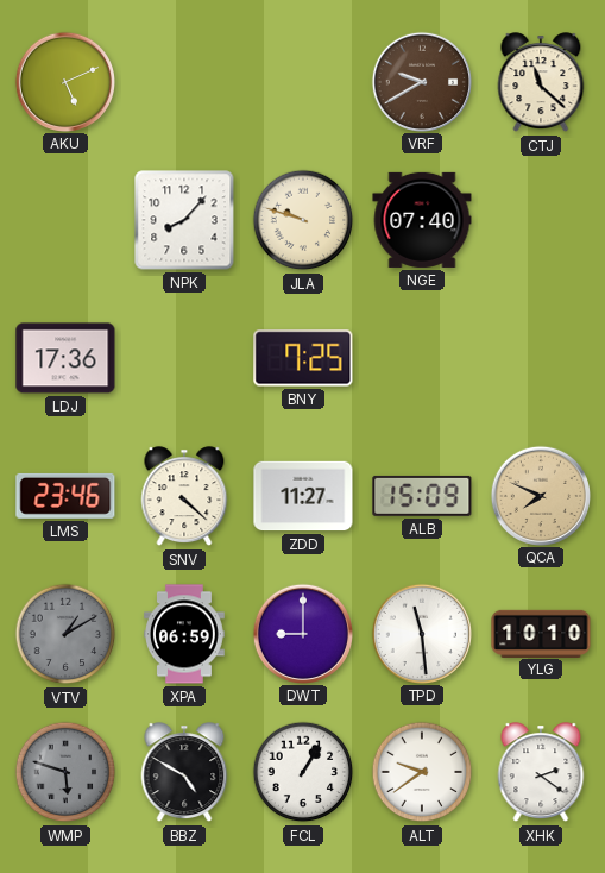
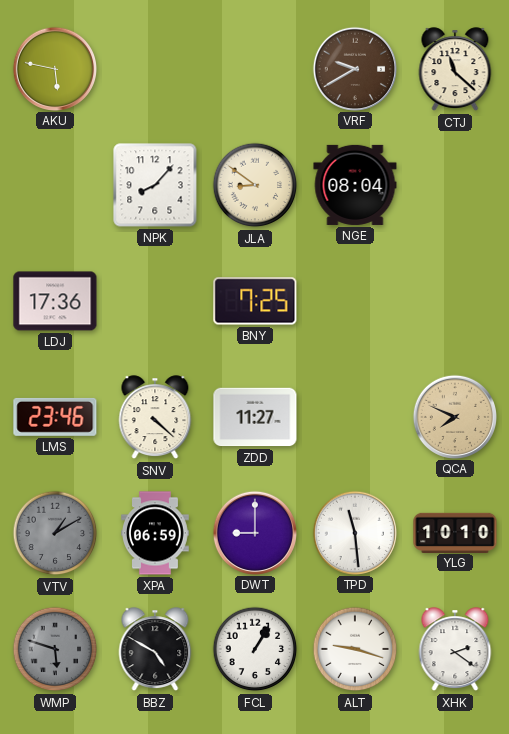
AKU: 5:11 -> 5:47 (54, 68)
JLA: 9:48 -> 8:51 (255, 185)
NGE: 07:40 -> 08:04 (355, 185)
ALB: 15:09 -> none (422, 496)
ALT: 9:39 -> 9:18 (355, 649)
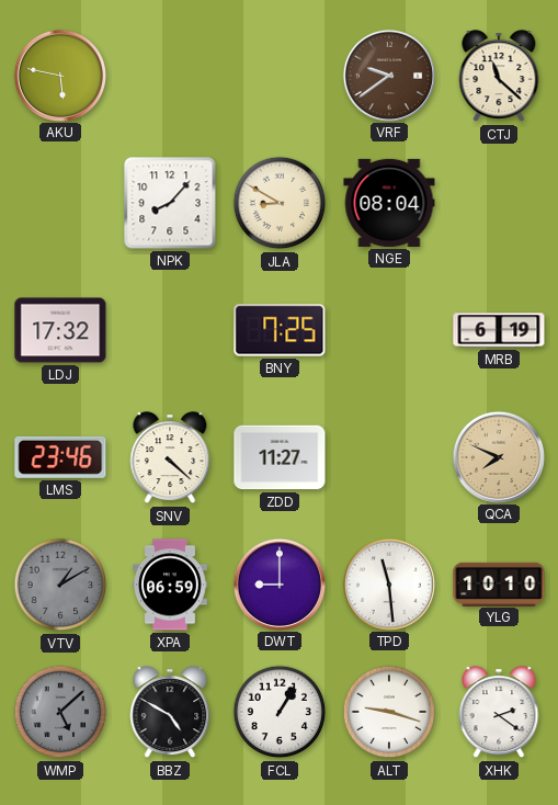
VRF: 9:40 -> 9:39 (388, 75)
JLA: 8:51 -> 8:50 (280, 203)
LDJ: 17:36 -> 17:32 (60, 330)
MRB: none -> 6:19 (499, 330)
WMP: 5:48 -> 5:08 (60, 712)
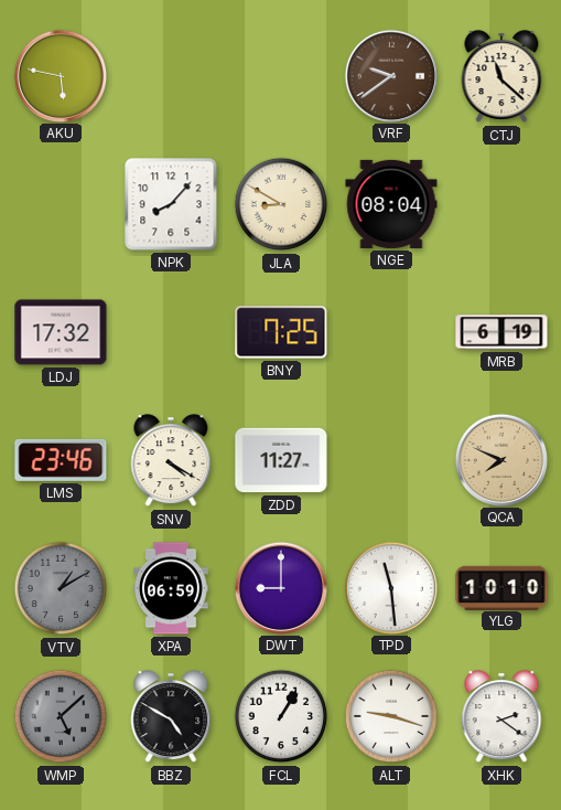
SNV: 4:22 -> 4:20 (171, 461)
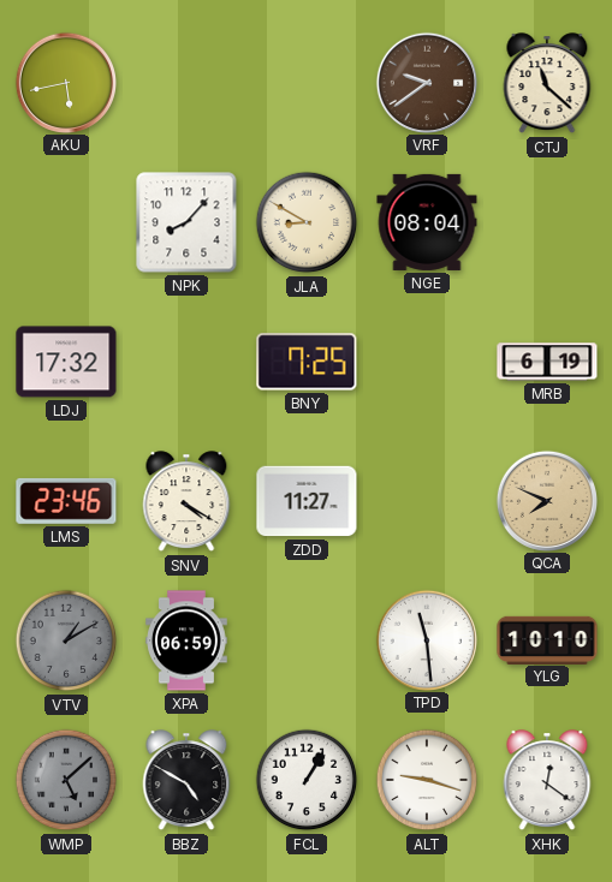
AKU: 5:47 -> 5:43 (65, 82)
DWT: 9:00 -> none (280, 587)
XHK: 2:21 -> 12:21 (547, 781)
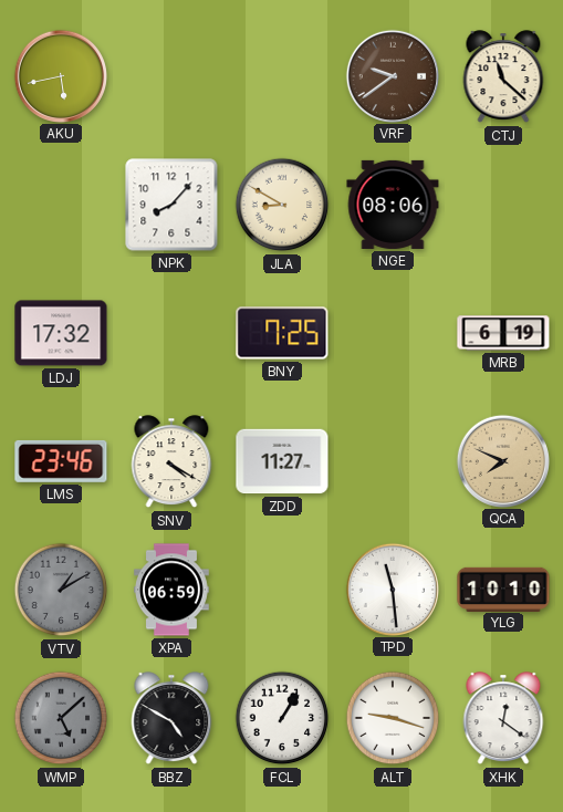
NGE: 08:04 -> 08:06 (393, 205)
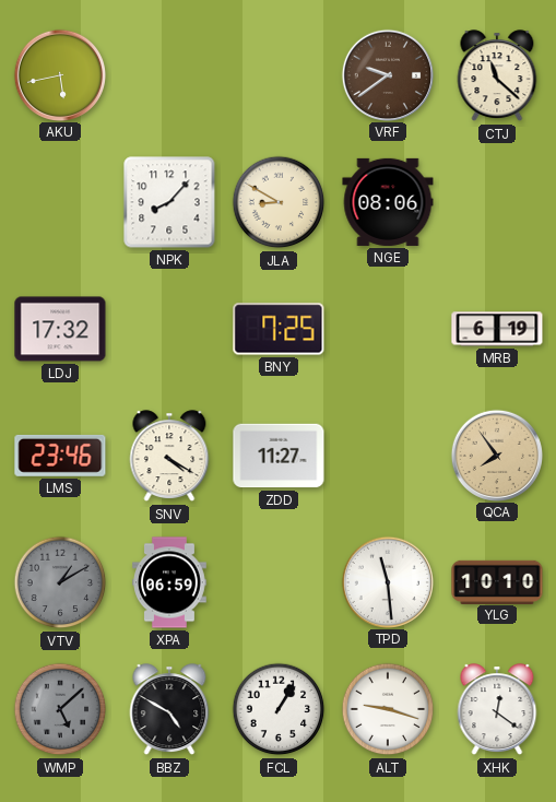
QCA: 7:49 -> 7:54 (496, 455)
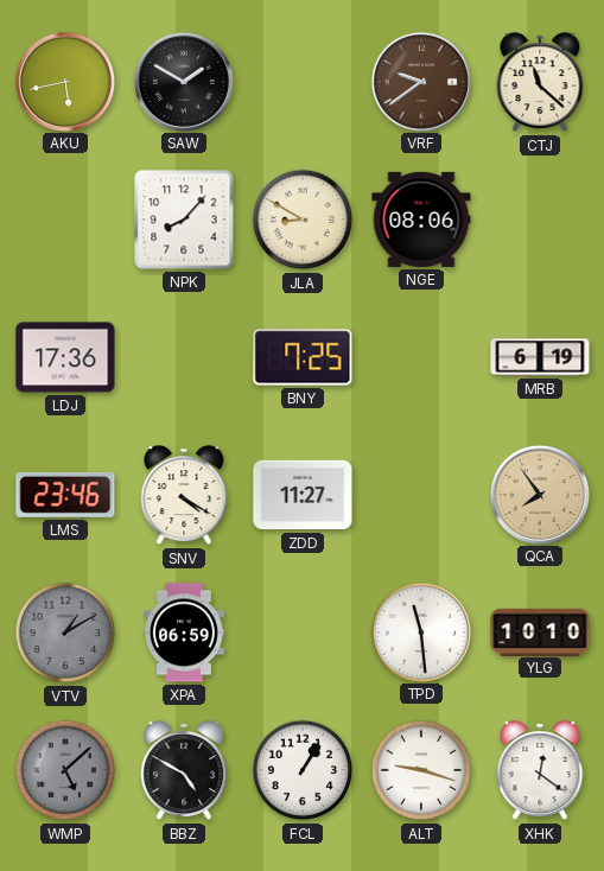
SAW: none -> 1:50 (183, 81)
LDJ: 17:32 -> 17:36 (65, 357)
